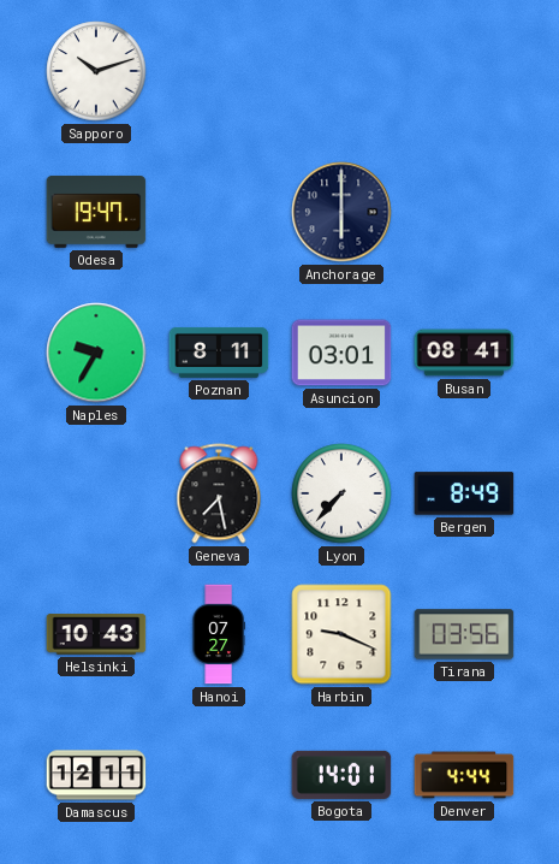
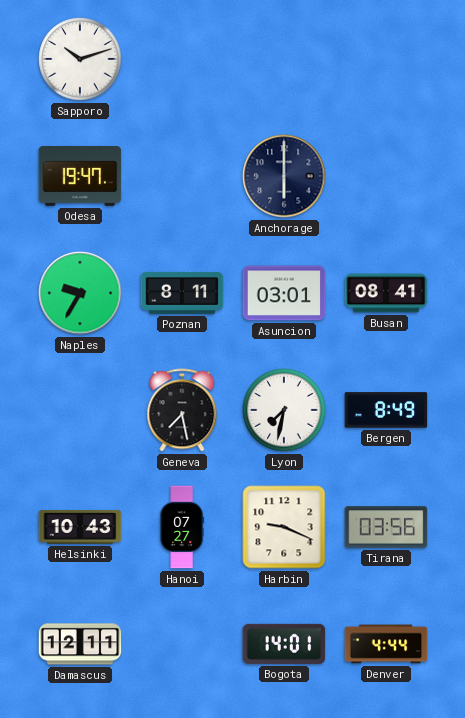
Lyon: 7:37 -> 7:32 (284, 410)
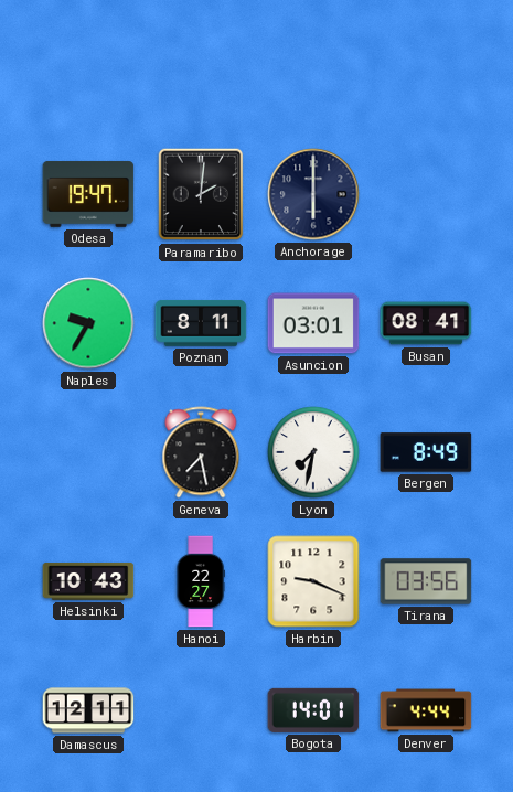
Sapporo: 10:12 -> none (80, 59)
Paramaribo: none -> 2:01 (201, 194)
Hanoi: 07:27 -> 22:27 (201, 581)
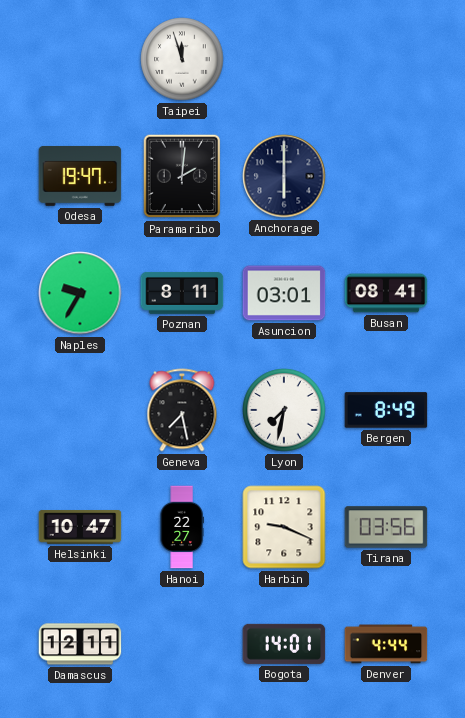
Taipei: none -> 11:57 (182, 59)
Helsinki: 10:43 -> 10:47 (80, 527)
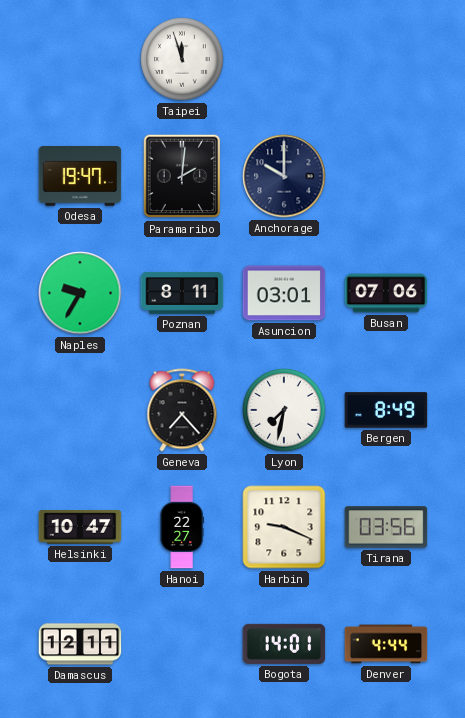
Anchorage: 6:00 -> 10:00 (284, 176)
Busan: 08:41 -> 07:06 (386, 293)
Geneva: 7:28 -> 7:23 (182, 410)
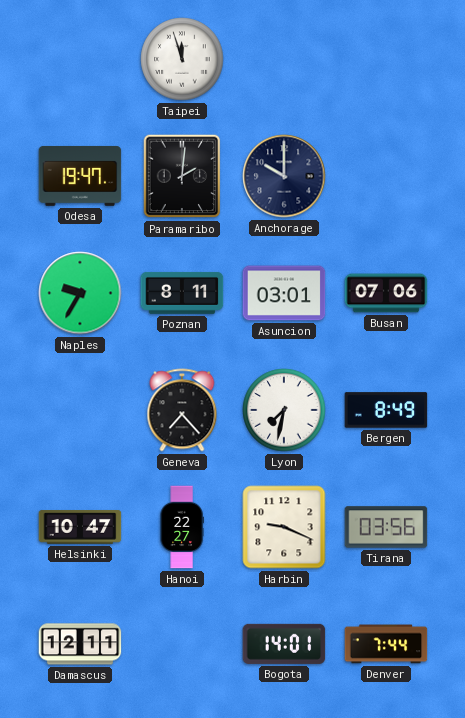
Denver: 4:44 -> 7:44 (386, 644)
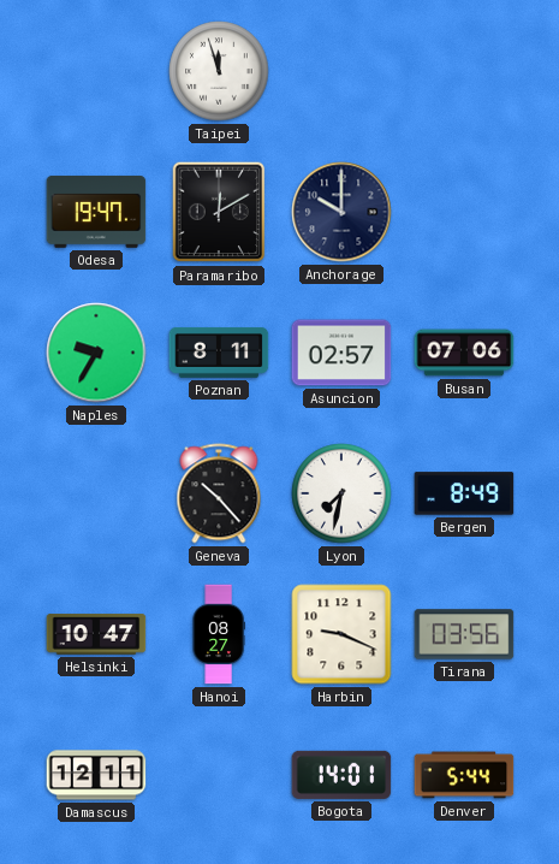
Paramaribo: 2:01 -> 12:10 (219, 212)
Asuncion: 03:01 -> 02:57 (341, 353)
Geneva: 7:23 -> 10:23 (219, 493)
Hanoi: 22:27 -> 08:27 (219, 634)
Denver: 7:44 -> 5:44 (464, 775)
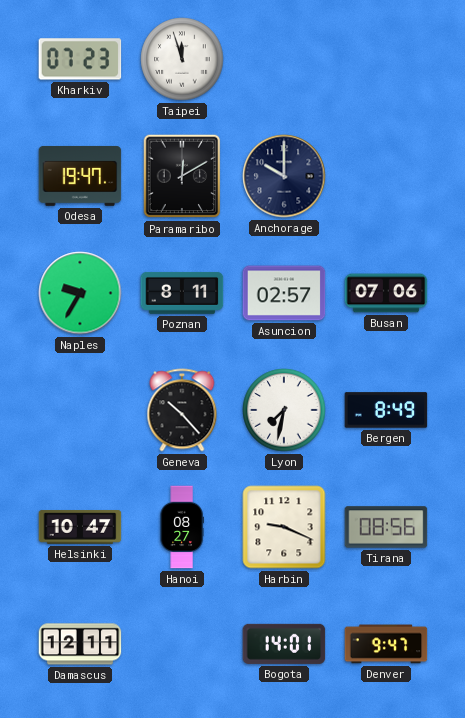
Kharkiv: none -> 07:23 (80, 59)
Tirana: 03:56 -> 08:56 (386, 527)
Denver: 5:44 -> 9:47 (386, 644)
